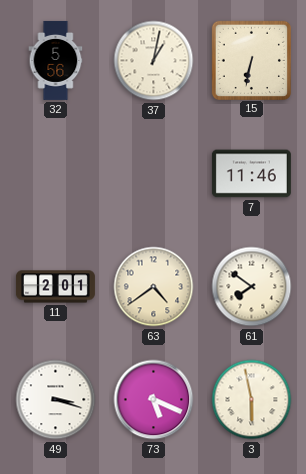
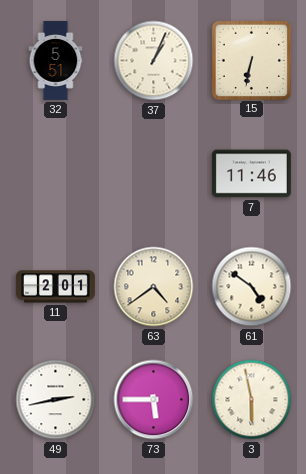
32: 5:56 -> 5:51 (56, 60)
37: 1:02 -> 1:04 (154, 61)
61: 7:51 -> 4:51 (252, 287)
49: 3:18 -> 2:43 (56, 400)
73: 5:19 -> 5:45 (154, 400)
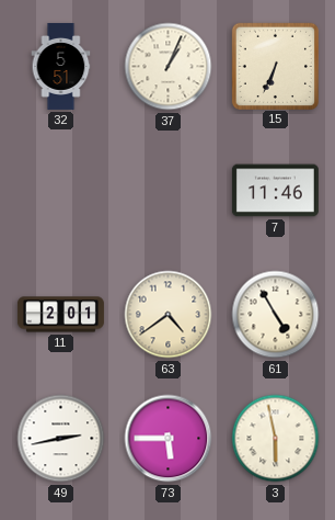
15: 6:32 -> 6:34 (275, 66)
61: 4:51 -> 4:55 (276, 315)
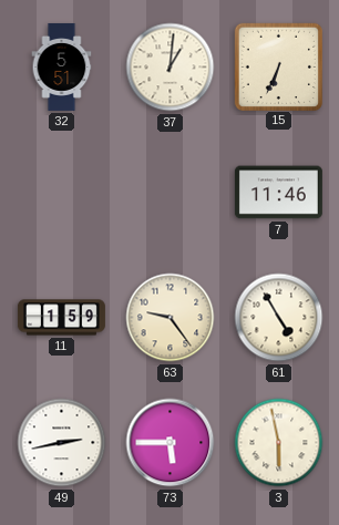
37: 1:04 -> 1:01 (171, 68)
11: 2:01 -> 1:59 (61, 318)
63: 4:39 -> 9:24 (171, 318)
